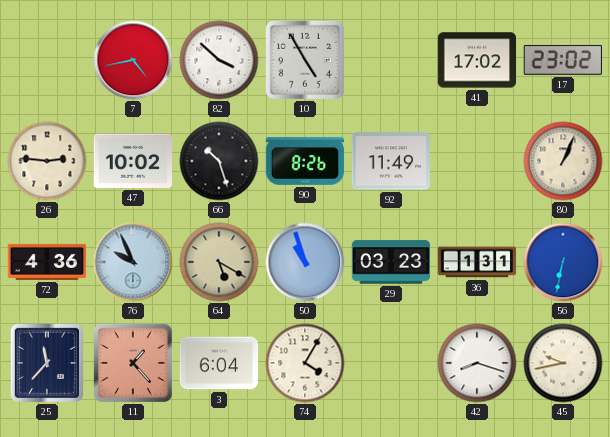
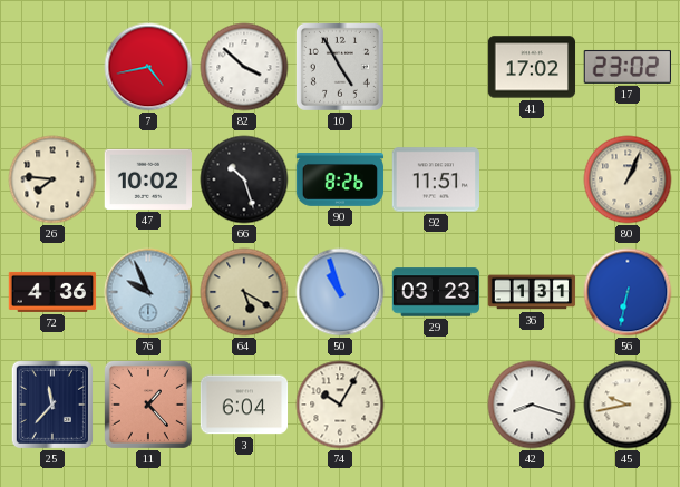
26: 2:46 -> 7:46 (52, 179)
92: 11:49 -> 11:51 (436, 179)
74: 4:05 -> 10:05 (340, 405)
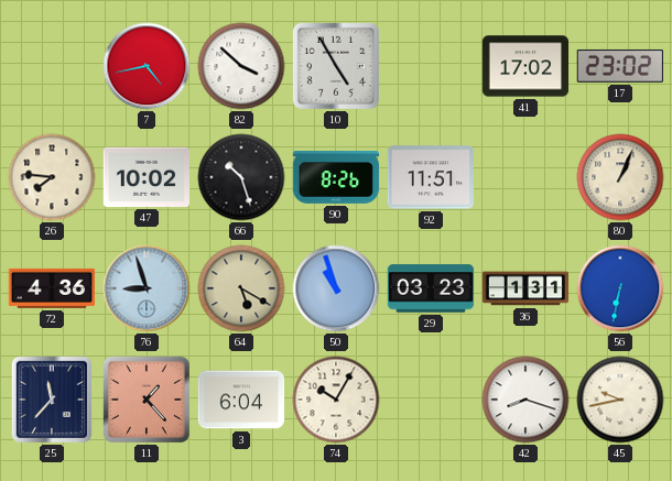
76: 9:56 -> 8:57 (147, 288)
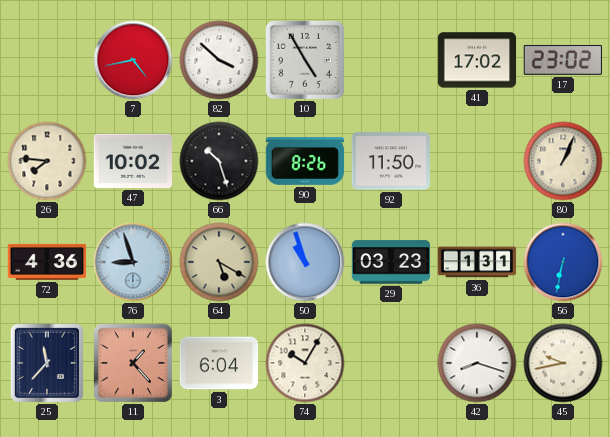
92: 11:51 -> 11:50 (391, 161)
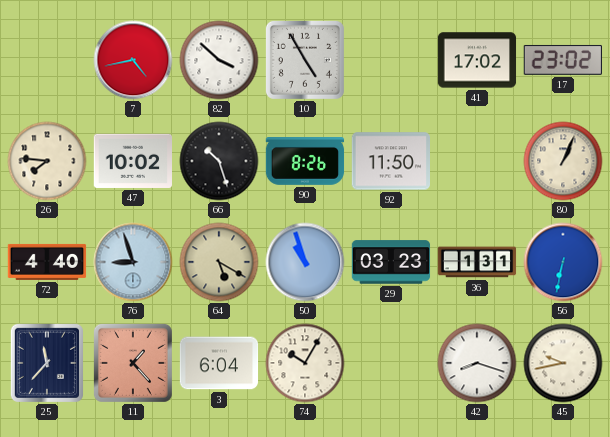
72: 4:36 -> 4:40 (47, 262)
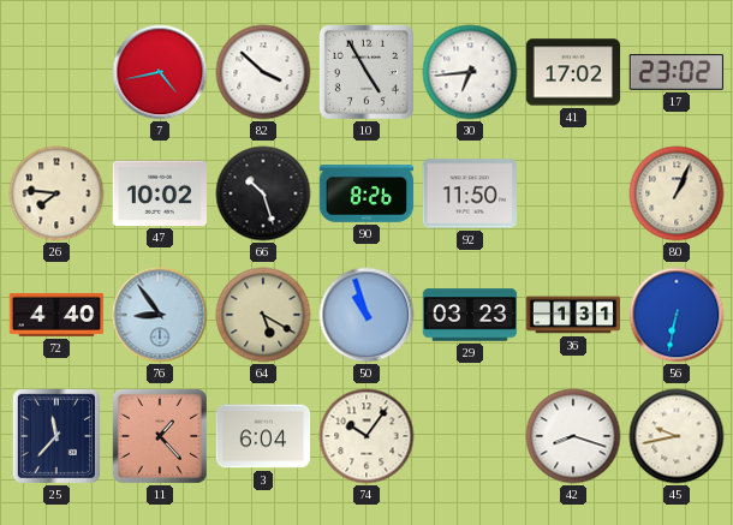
30: none -> 6:44 (470, 72)
76: 8:57 -> 8:54 (160, 315)
74: 10:05 -> 10:06 (366, 436)
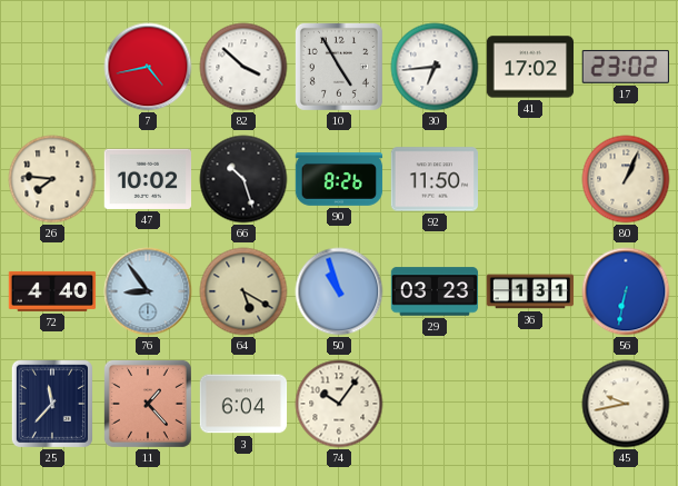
42: 8:18 -> none (573, 436)
